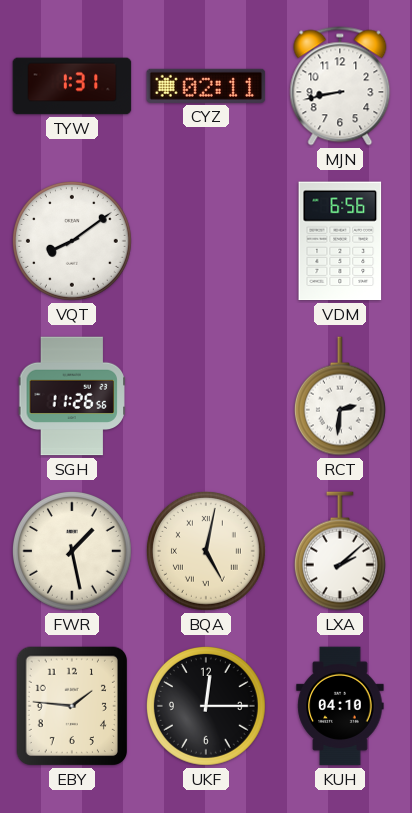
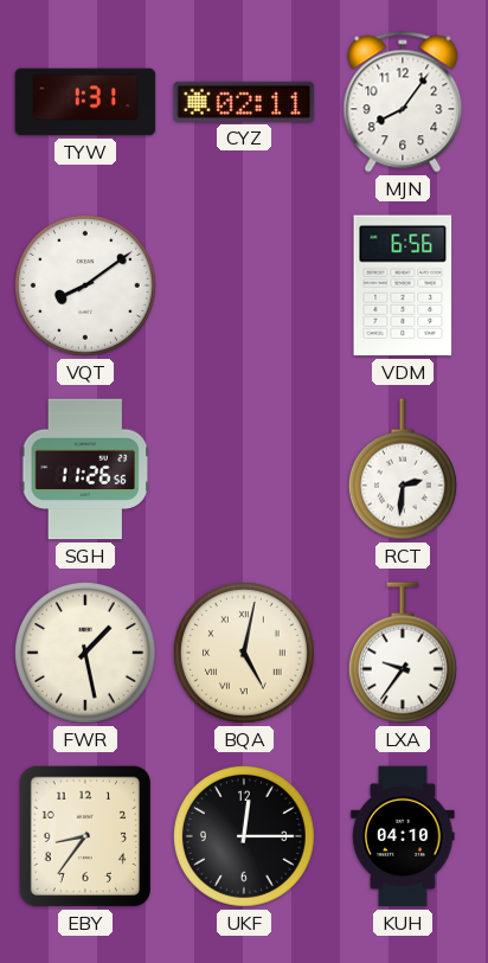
MJN: 8:43 -> 8:06 (403, 102)
LXA: 2:08 -> 9:36 (403, 653)
EBY: 1:46 -> 8:36 (84, 836)
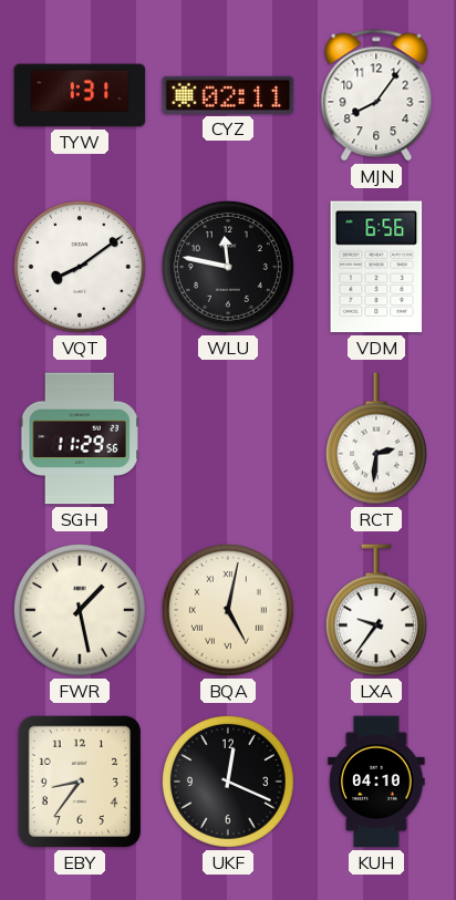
WLU: none -> 11:47 (228, 267)
SGH: 11:26 -> 11:29 (79, 438)
UKF: 12:15 -> 12:19 (228, 782)
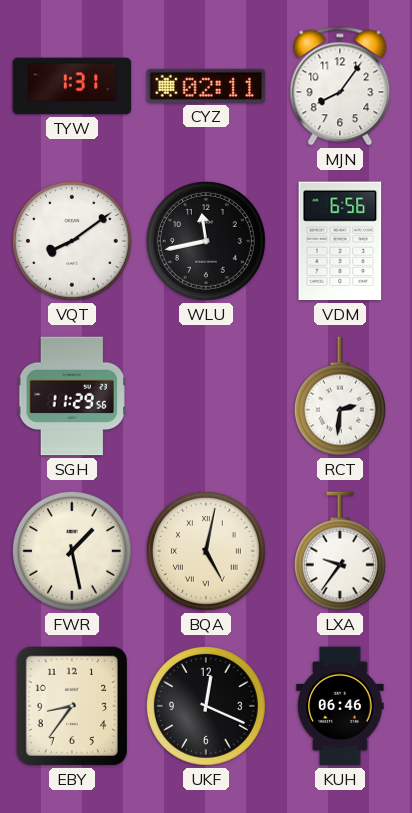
WLU: 11:47 -> 11:43 (206, 241)
KUH: 04:10 -> 06:46 (340, 706)
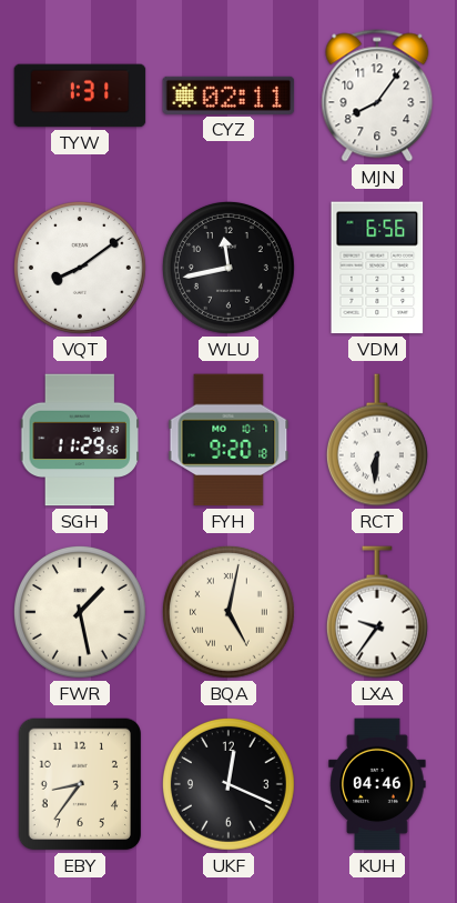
FYH: none -> 9:20 (228, 440)
RCT: 2:31 -> 6:31 (377, 440)
KUH: 06:46 -> 04:46 (377, 784)
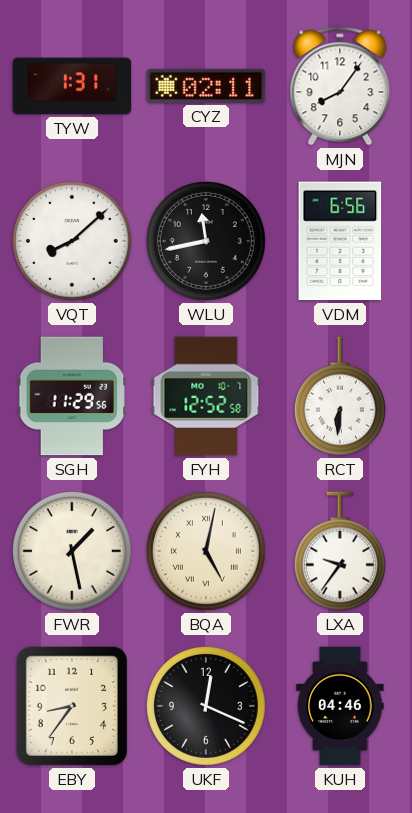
VQT: 8:09 -> 8:08 (72, 241)
FYH: 9:20 -> 12:52 (206, 396)
